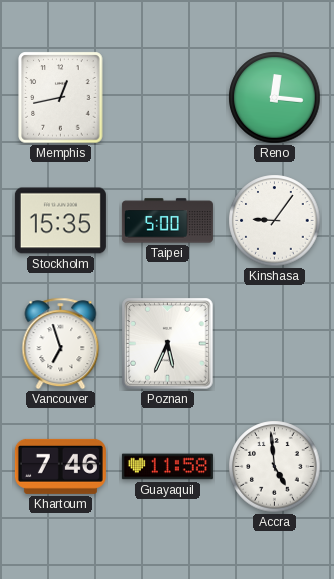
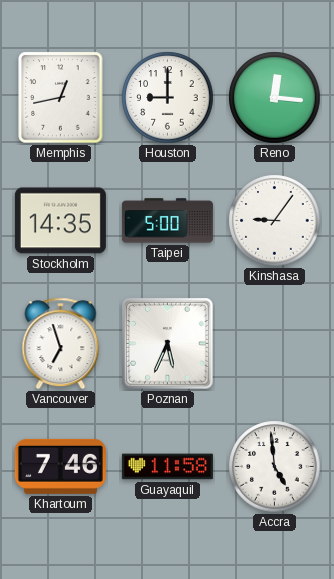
Houston: none -> 9:00 (168, 98)
Stockholm: 15:35 -> 14:35 (60, 221)
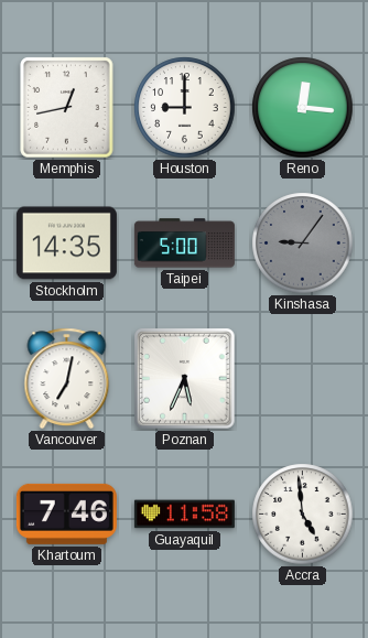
Kinshasa dial: white -> grey (303, 244)
Vancouver: 6:57 -> 7:02 (67, 379)
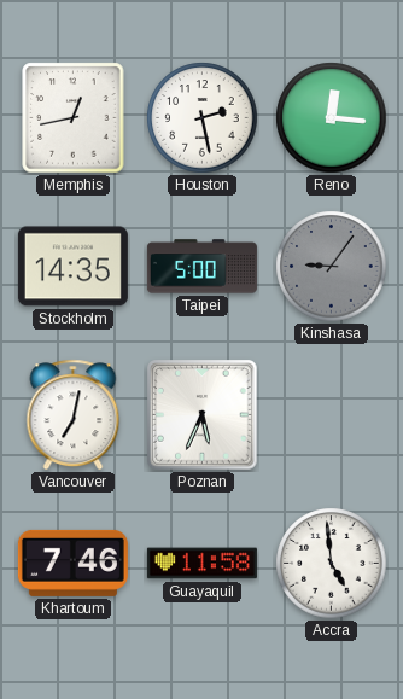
Houston: 9:00 -> 2:28 (203, 118)
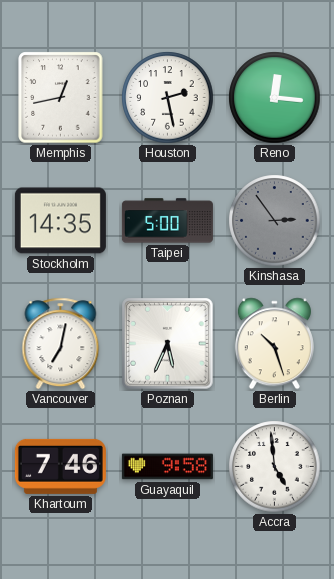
Kinshasa: 9:06 -> 2:54 (275, 221)
Berlin: none -> 10:27 (274, 344)
Guayaquil: 11:58 -> 9:58 (167, 467)
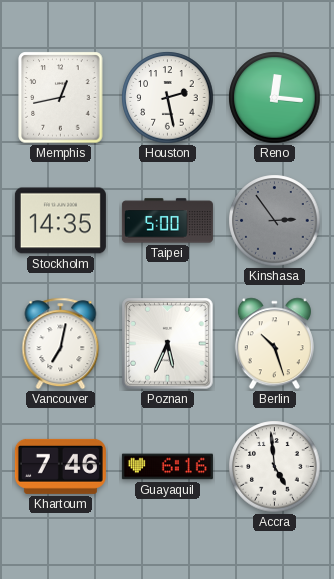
Guayaquil: 9:58 -> 6:16 (167, 467)
